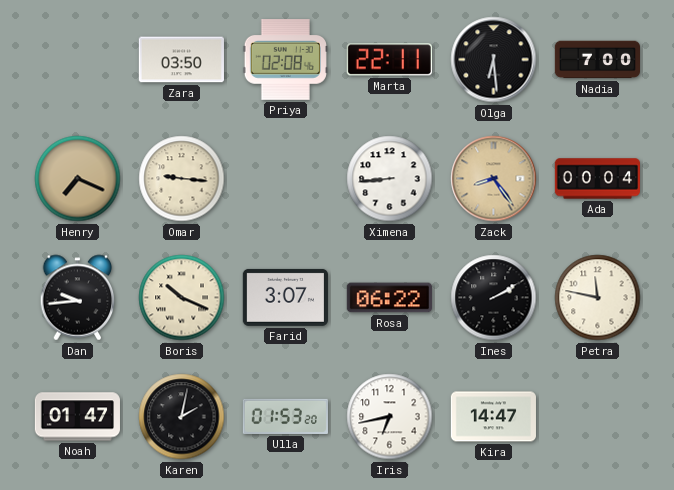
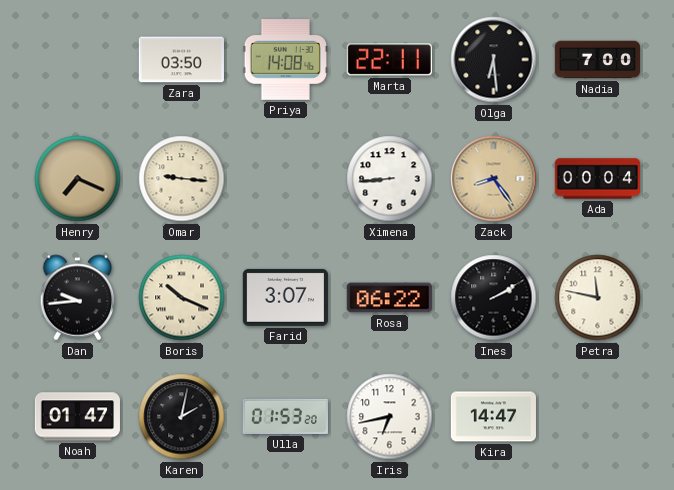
Priya: 02:08 -> 14:08 (285, 60)
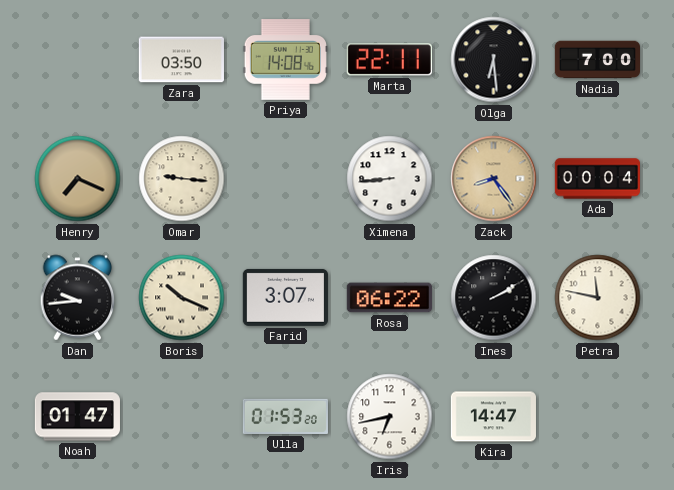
Karen: 2:02 -> none (182, 417)
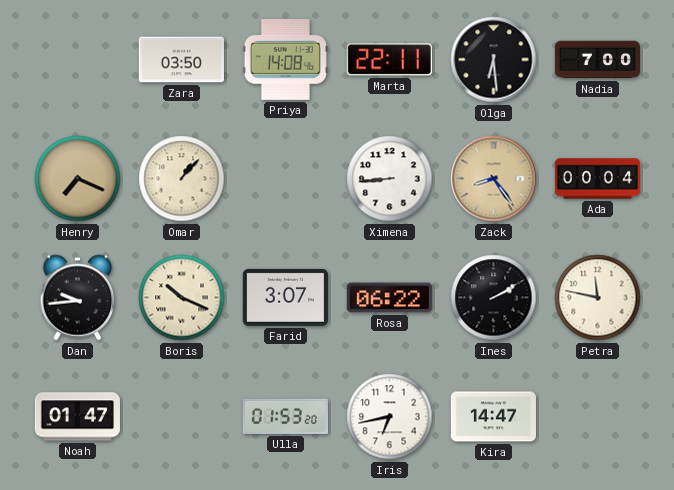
Omar: 9:16 -> 1:07 (182, 179)
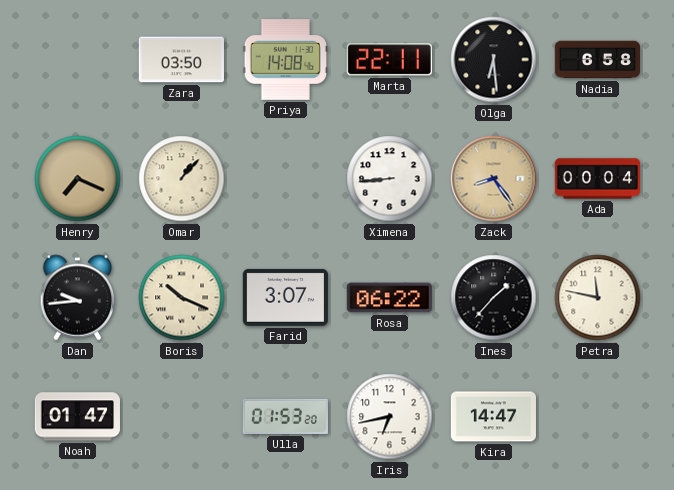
Nadia: 7:00 -> 6:58 (597, 60)
Ines: 2:10 -> 1:37 (494, 298)
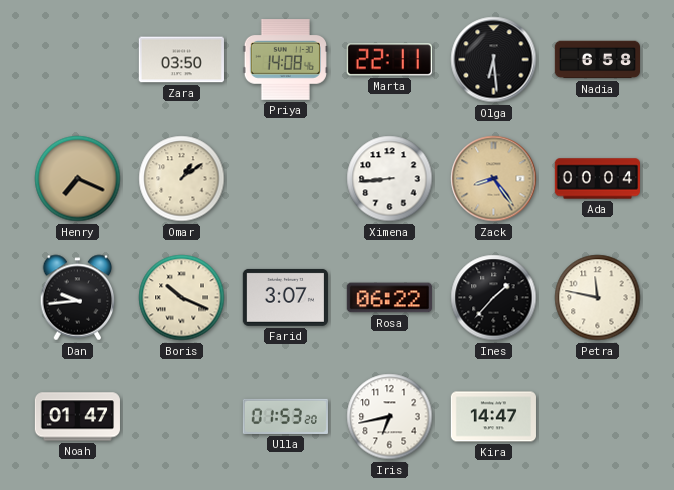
Omar: 1:07 -> 1:09 (182, 179)
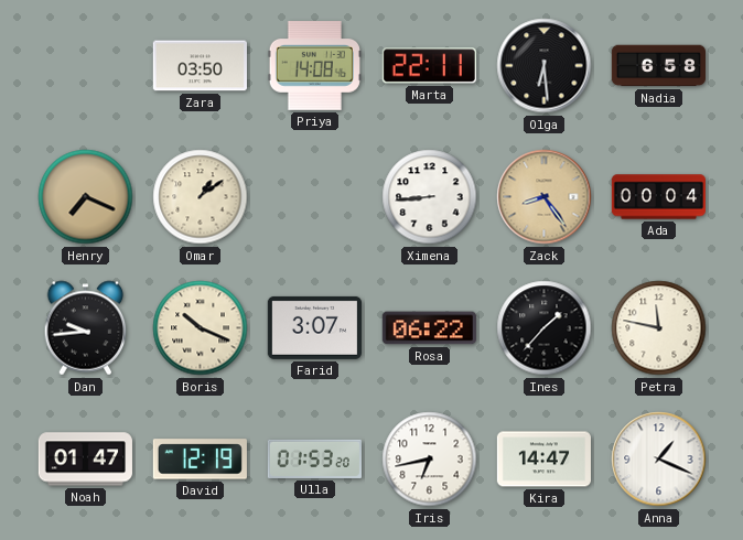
David: none -> 12:19 (200, 460)
Anna: none -> 1:19 (659, 460)
